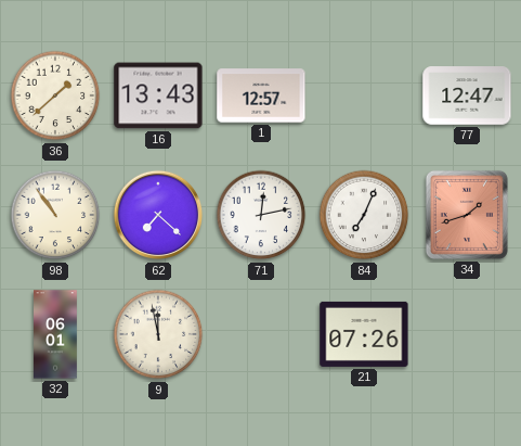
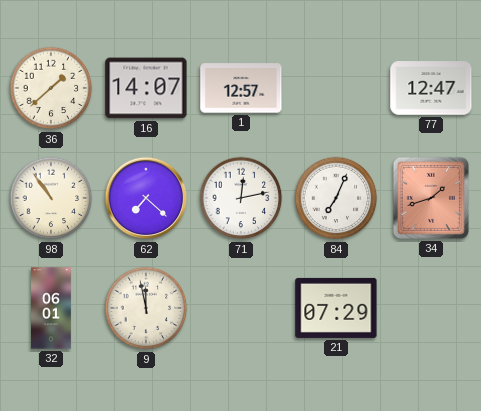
16: 13:43 -> 14:07 (146, 88)
21: 07:26 -> 07:29 (336, 308)
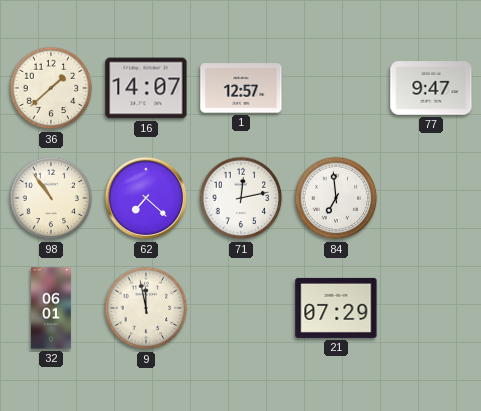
77: 12:47 -> 9:47 (431, 88)
84: 7:04 -> 6:59 (336, 198)
34: 1:42 -> none (431, 198)
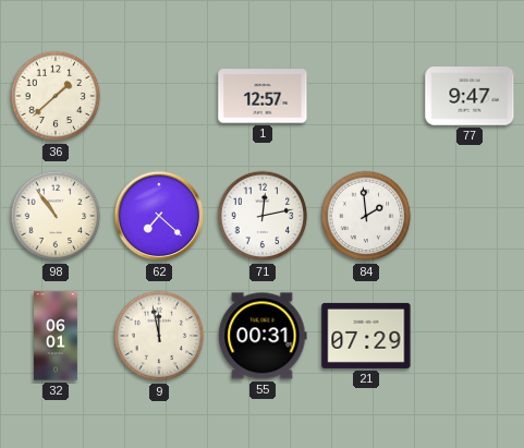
16: 14:07 -> none (146, 88)
84: 6:59 -> 1:59 (366, 216)
55: none -> 00:31 (263, 336)
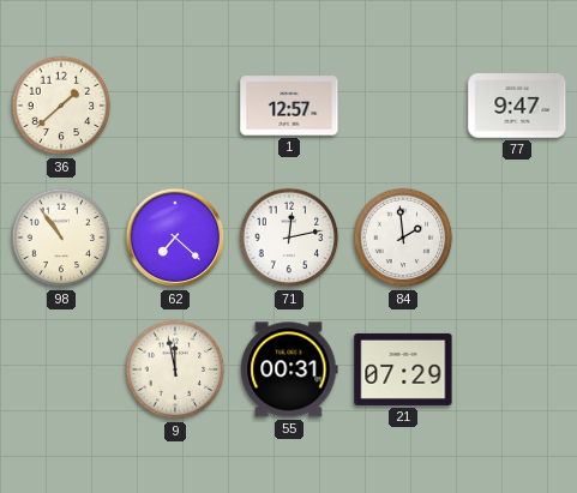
32: 06:01 -> none (57, 336)
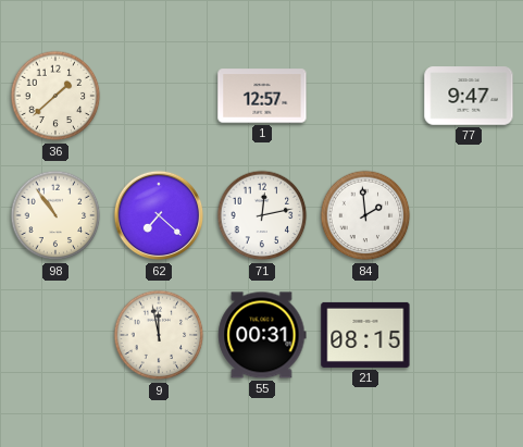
21: 07:29 -> 08:15 (365, 335)
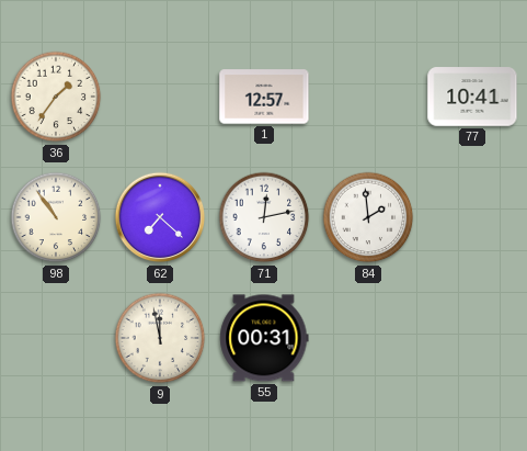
36: 1:38 -> 1:36 (56, 97)
77: 9:47 -> 10:41 (472, 97)
21: 08:15 -> none (365, 335)
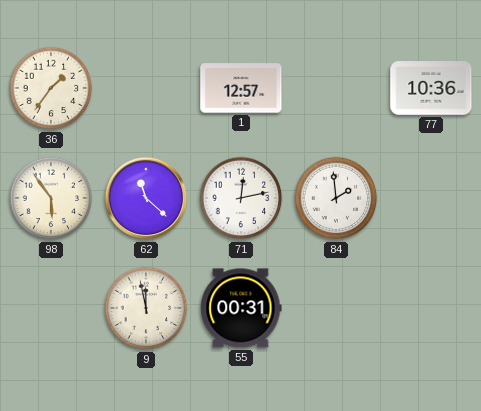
77: 10:41 -> 10:36 (431, 88)
98: 10:54 -> 5:54 (51, 198)
62: 7:22 -> 11:22 (146, 198)
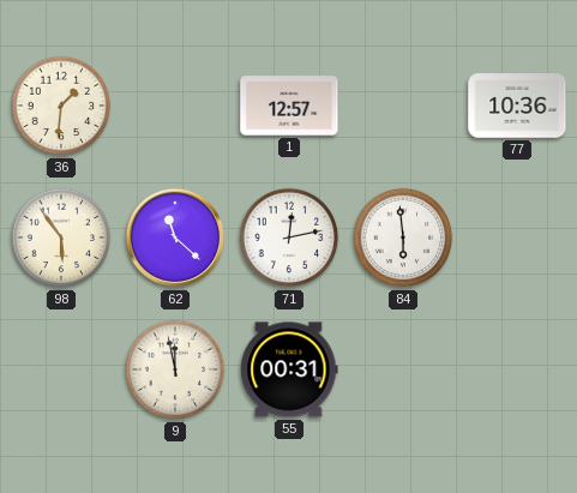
36: 1:36 -> 1:31 (61, 106)
84: 1:59 -> 5:59 (403, 238)
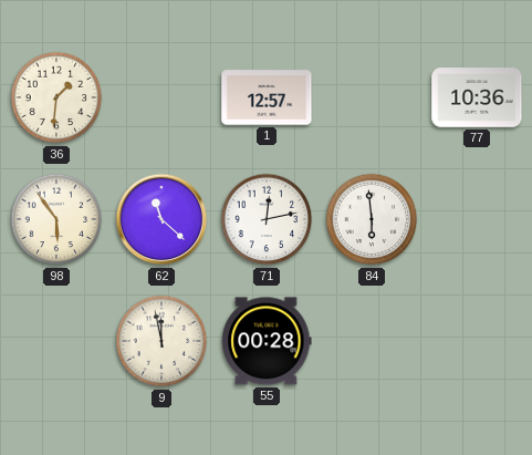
55: 00:31 -> 00:28 (267, 341)
